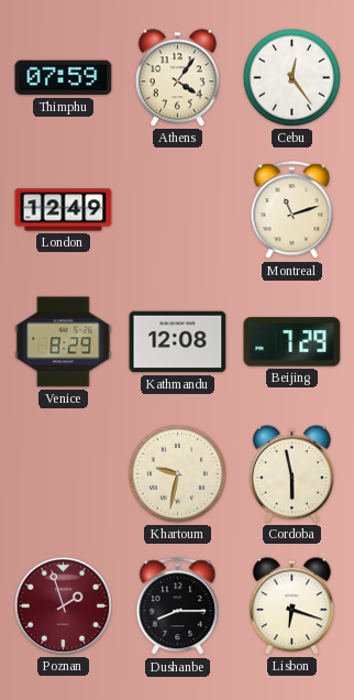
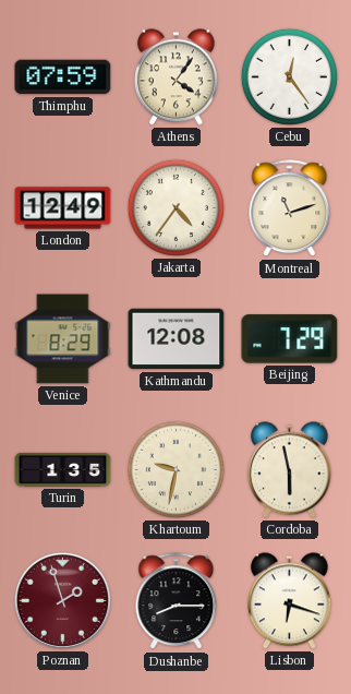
Jakarta: none -> 4:36 (175, 207)
Turin: none -> 1:35 (63, 469)
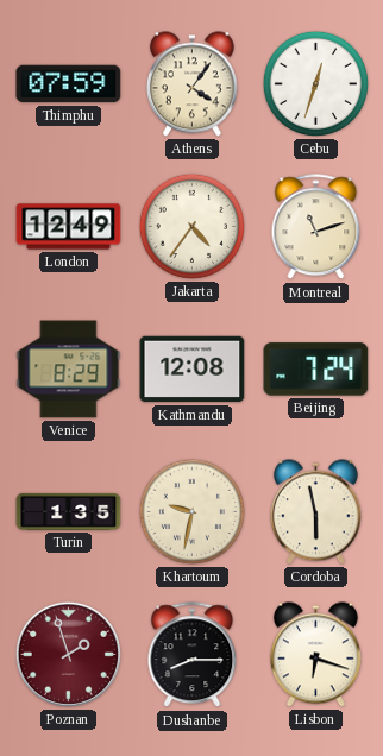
Cebu: 12:24 -> 12:33 (315, 83)
Beijing: 7:29 -> 7:24 (316, 370)
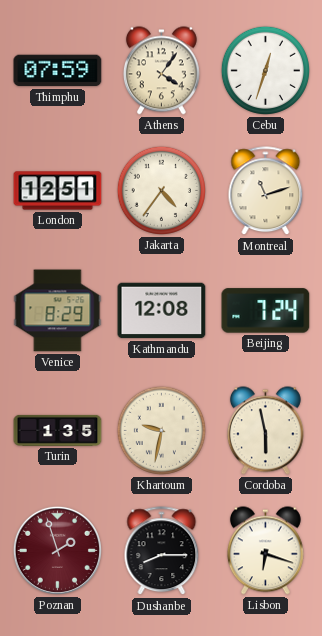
London: 12:49 -> 12:51 (58, 191)
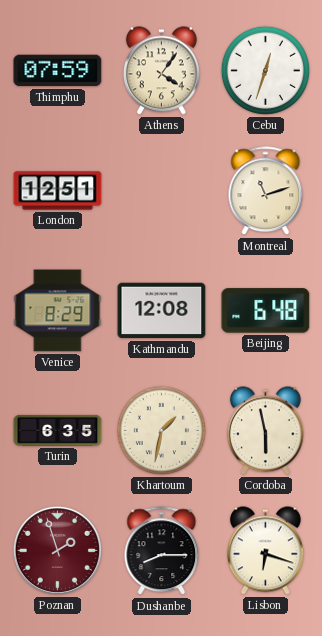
Jakarta: 4:36 -> none (161, 190)
Beijing: 7:24 -> 6:48 (266, 311)
Turin: 1:35 -> 6:35 (58, 430)
Khartoum: 9:32 -> 1:32 (161, 430)
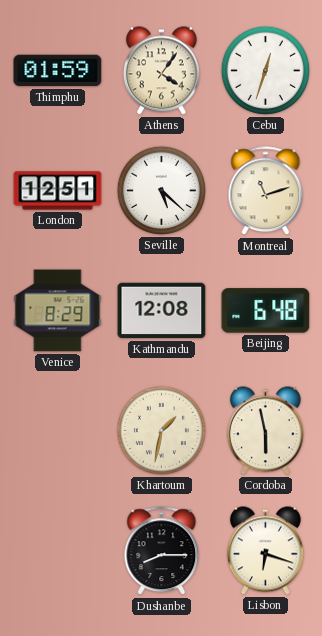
Thimphu: 07:59 -> 01:59 (58, 71)
Seville: none -> 5:22 (161, 190)
Turin: 6:35 -> none (58, 430)
Poznan: 1:57 -> none (57, 550)
